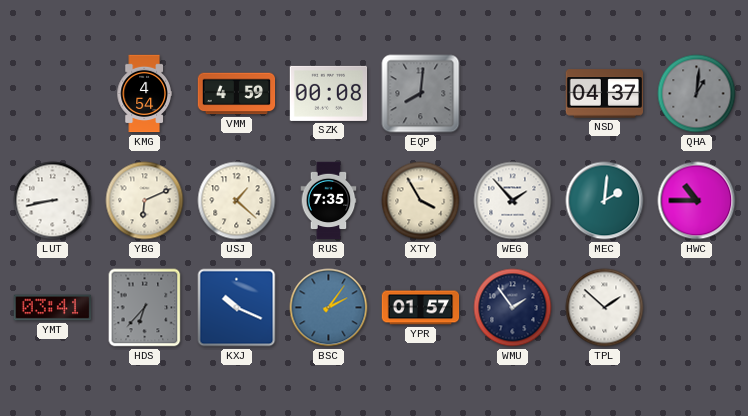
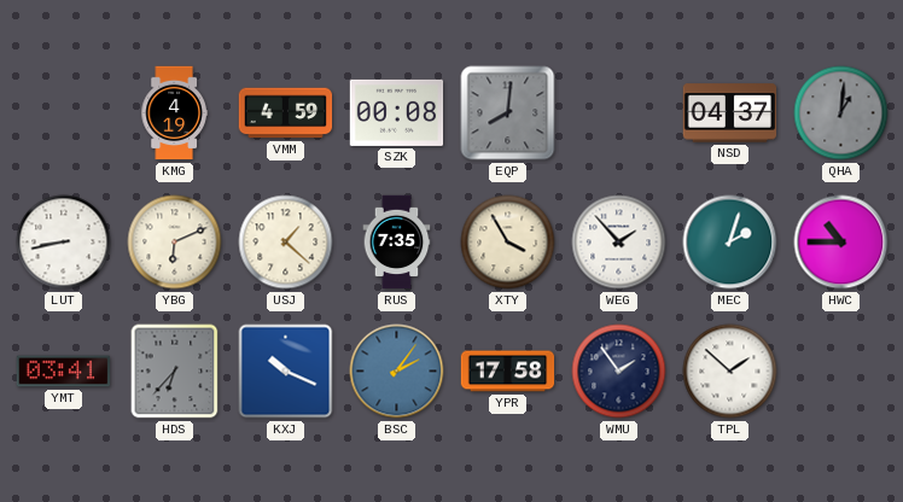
KMG: 4:54 -> 4:19 (174, 113)
MEC: 2:01 -> 2:03 (730, 243)
YPR: 01:57 -> 17:58 (508, 372)
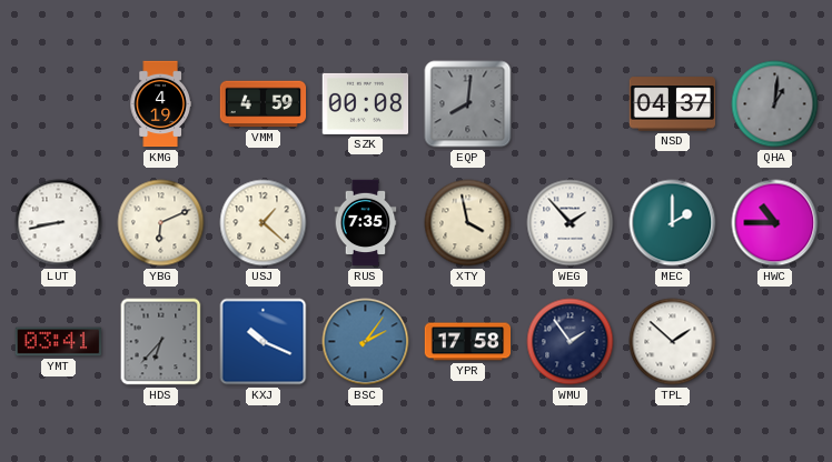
XTY: 3:55 -> 3:58 (468, 223)
MEC: 2:03 -> 2:00 (673, 223)
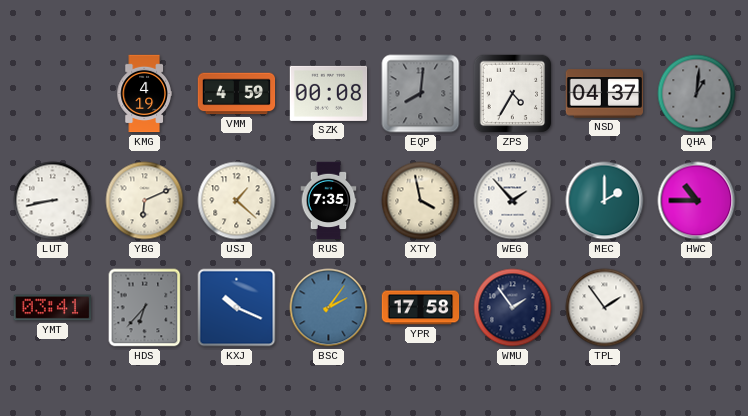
ZPS: none -> 4:35 (513, 94)
TPL: 1:52 -> 1:54 (605, 308)
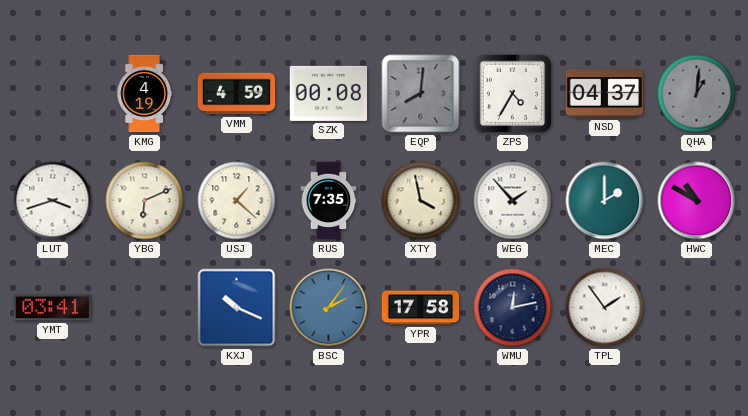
LUT: 8:43 -> 3:42 (53, 201)
HWC: 10:45 -> 10:50 (697, 201)
HDS: 6:37 -> none (145, 308)
WMU: 1:54 -> 12:13 (513, 308)
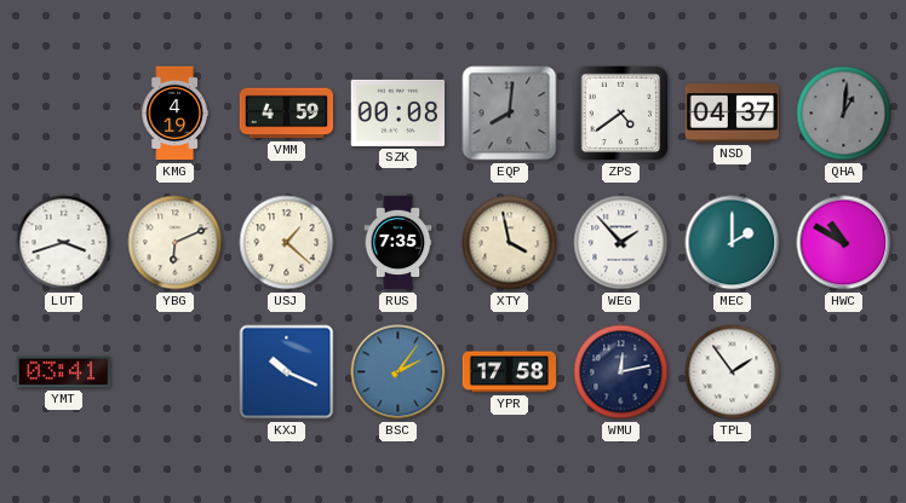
ZPS: 4:35 -> 4:39 (621, 114)
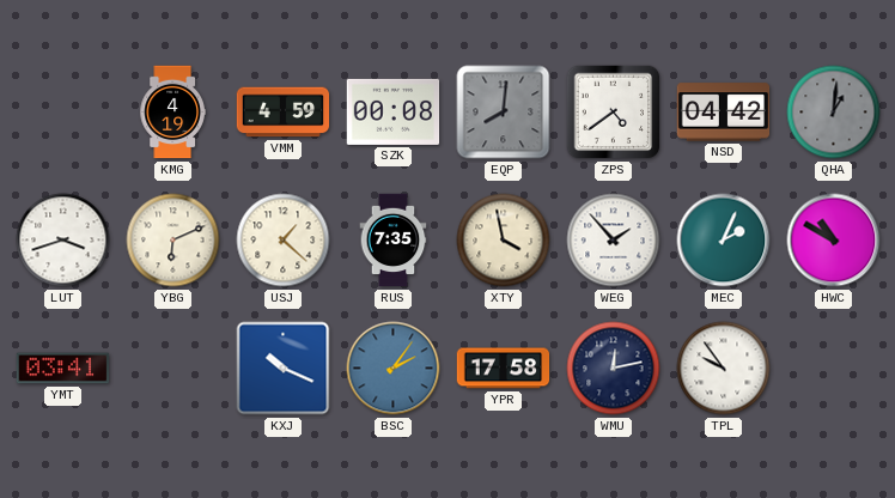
NSD: 04:37 -> 04:42 (724, 113)
MEC: 2:00 -> 2:04 (724, 241)
TPL: 1:54 -> 9:54 (724, 369)
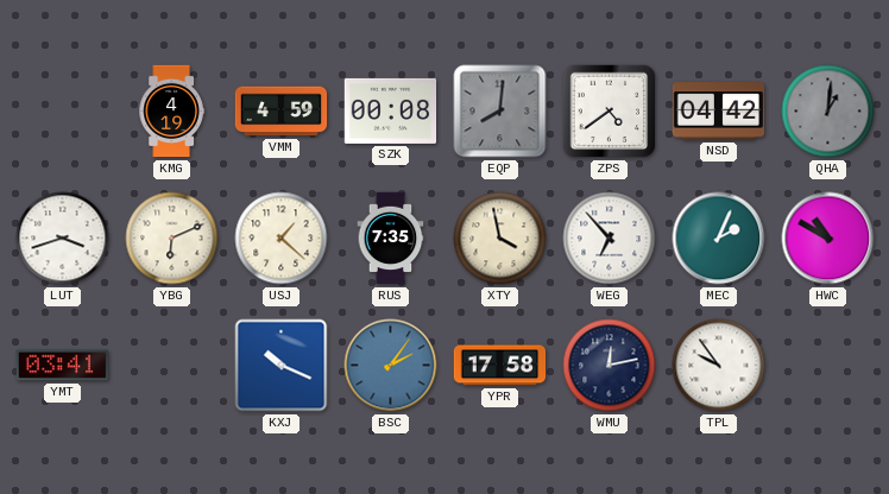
WEG: 1:53 -> 6:53 (610, 239)
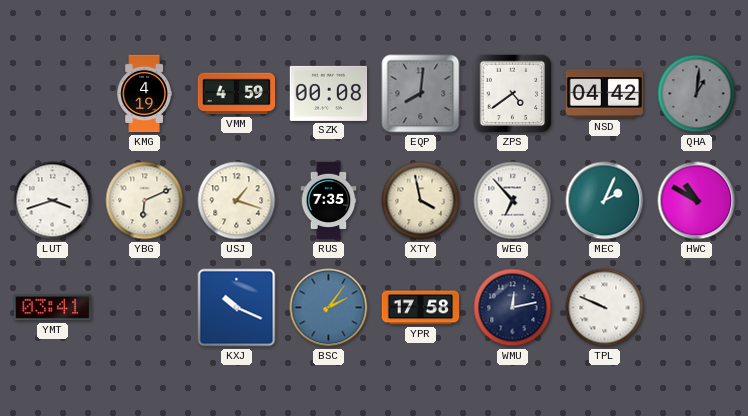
USJ: 1:22 -> 1:18 (237, 201)
TPL: 9:54 -> 9:49 (605, 308)
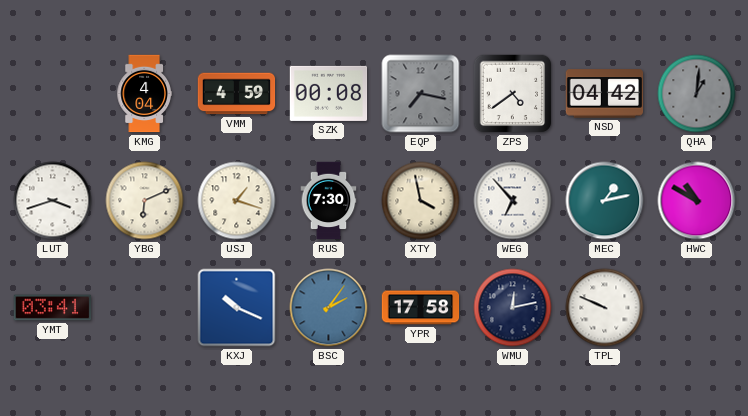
KMG: 4:19 -> 4:04 (144, 94)
EQP: 8:01 -> 7:17 (421, 94)
RUS: 7:35 -> 7:30 (329, 201)
MEC: 2:04 -> 1:13 (605, 201)
